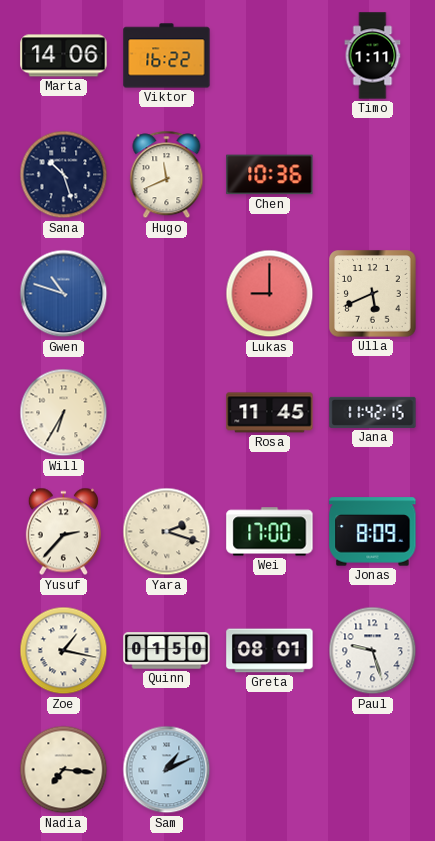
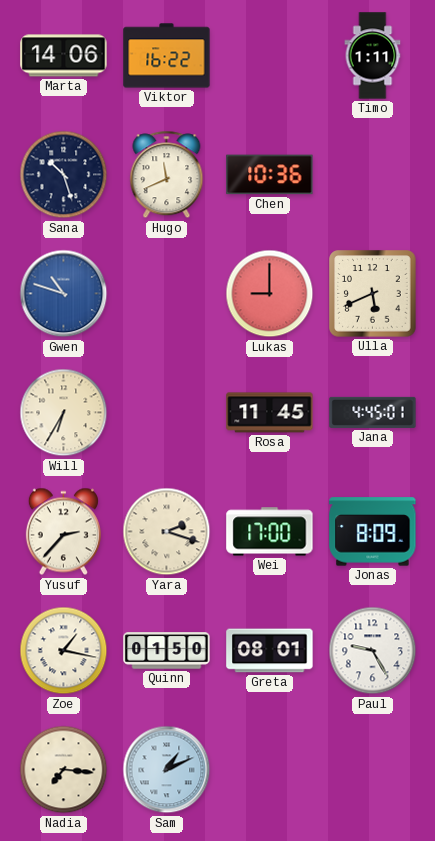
Jana: 11:42 -> 4:45 (373, 412)
Paul: 9:27 -> 9:25 (373, 651)
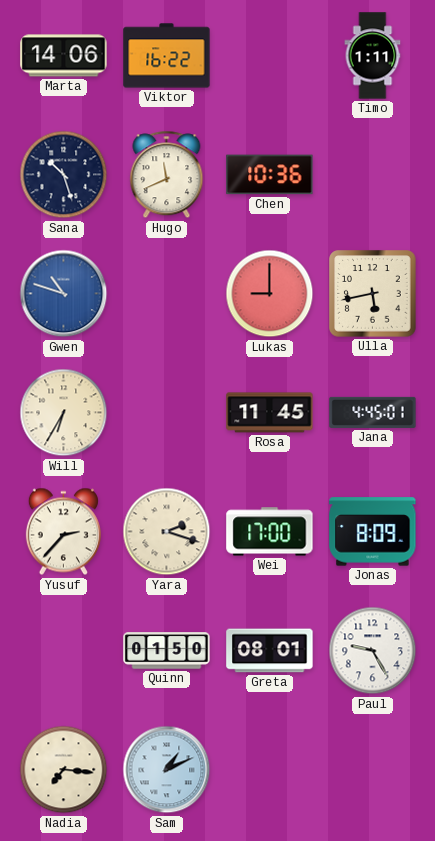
Ulla: 5:41 -> 5:43 (373, 294)
Zoe: 1:17 -> none (64, 651)
